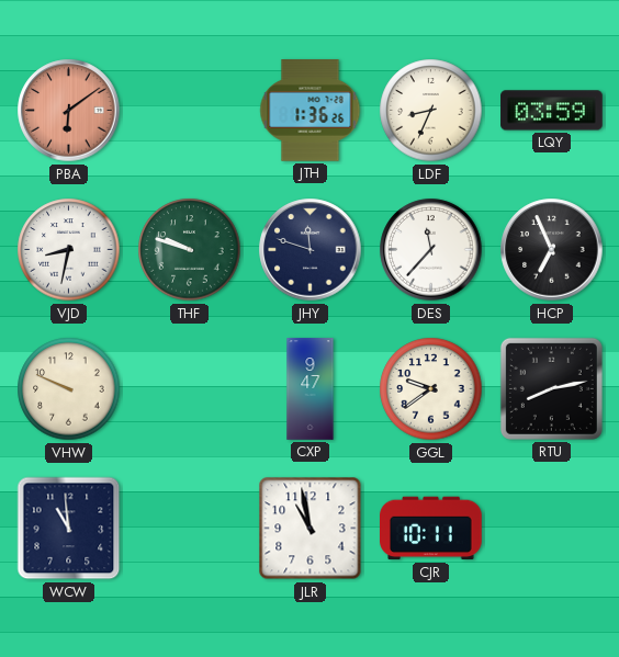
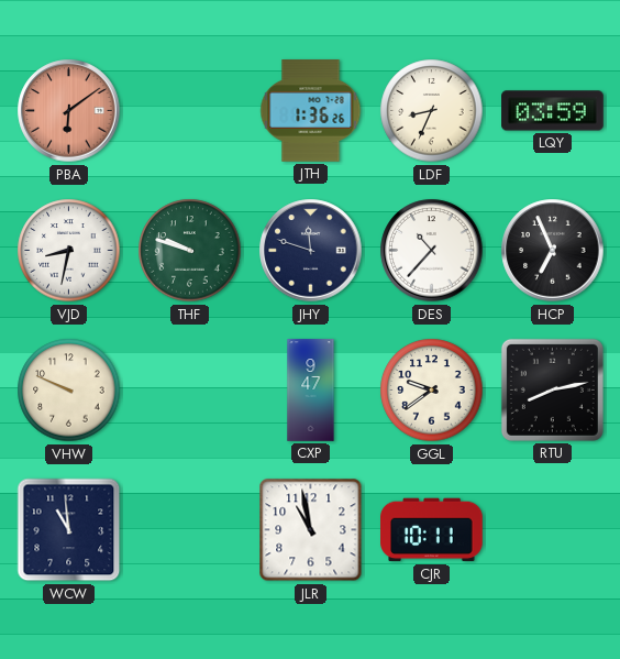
DES: 11:37 -> 10:37 (432, 251)
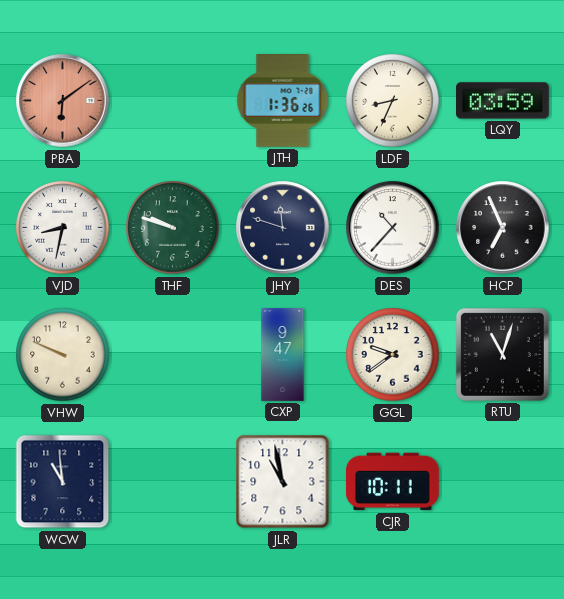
RTU: 8:13 -> 11:03 (502, 354)
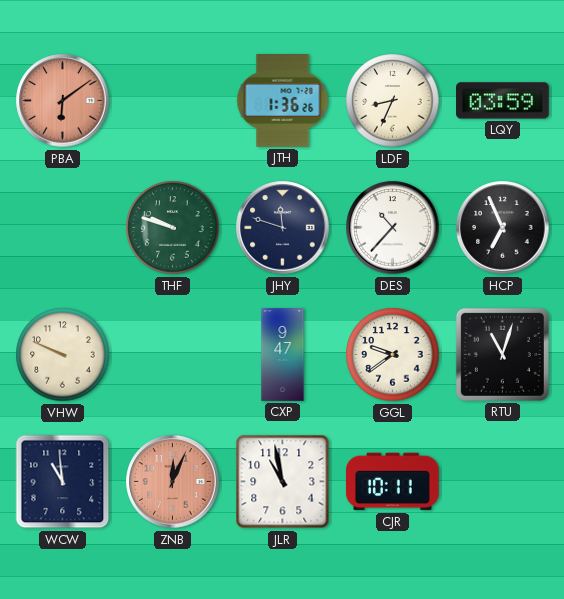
VJD: 8:32 -> none (63, 228)
ZNB: none -> 12:04 (173, 482)
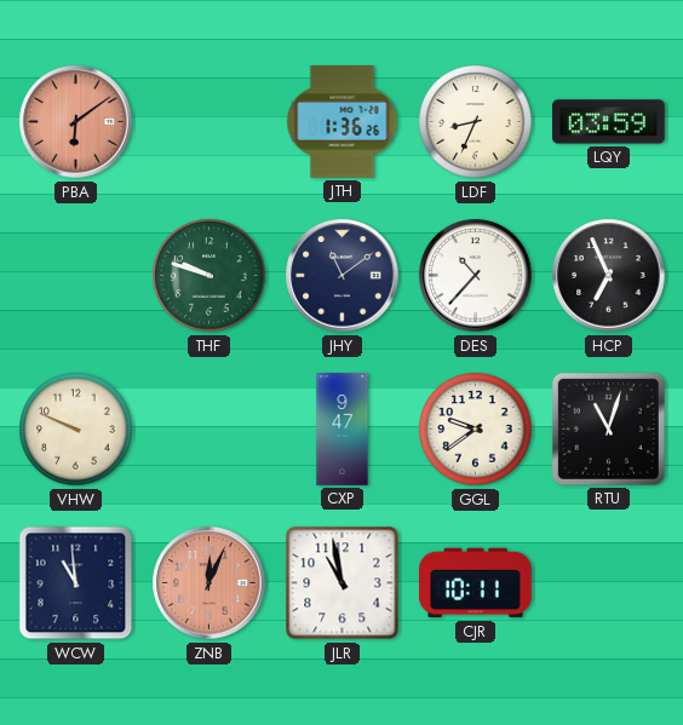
JHY: 11:48 -> 11:09 (343, 276)
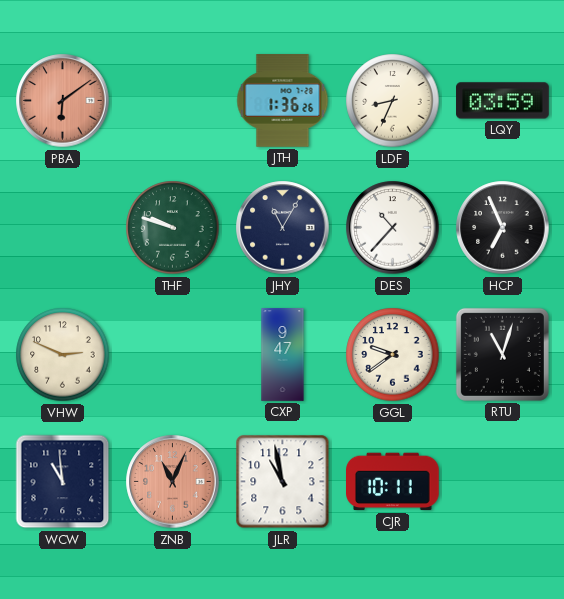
JHY: 11:09 -> 11:05 (283, 228)
VHW: 9:49 -> 2:49 (63, 355)
ZNB: 12:04 -> 11:04 (173, 482)
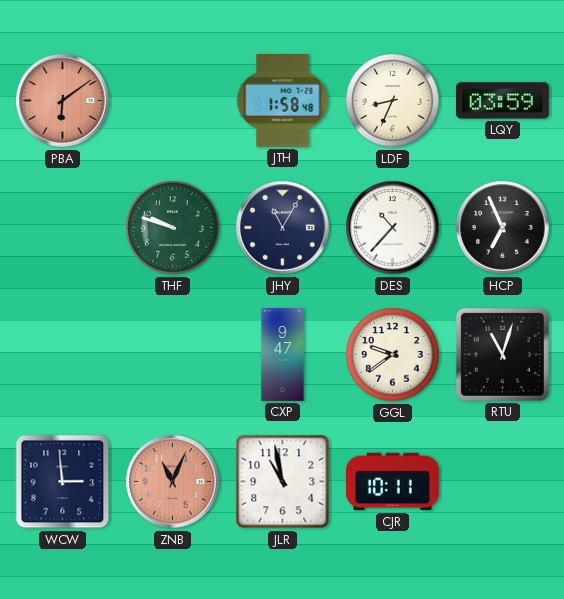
JTH: 1:36 -> 1:58 (283, 101)
VHW: 2:49 -> none (63, 355)
WCW: 10:59 -> 2:59 (63, 482)
